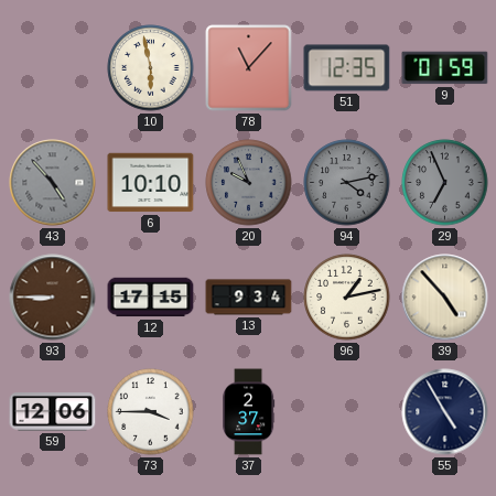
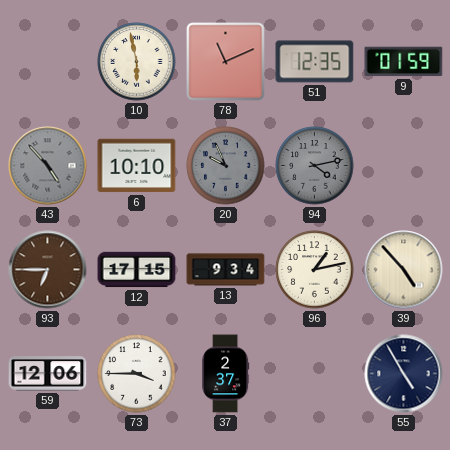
78: 11:07 -> 11:11 (226, 62)
29: 6:56 -> none (445, 183)
93: 8:45 -> 6:45 (48, 270)
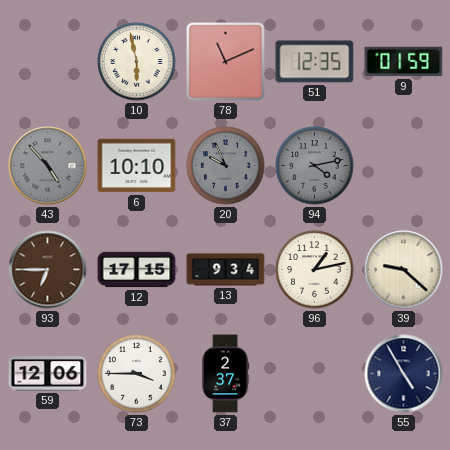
39: 4:53 -> 9:22 (404, 270)
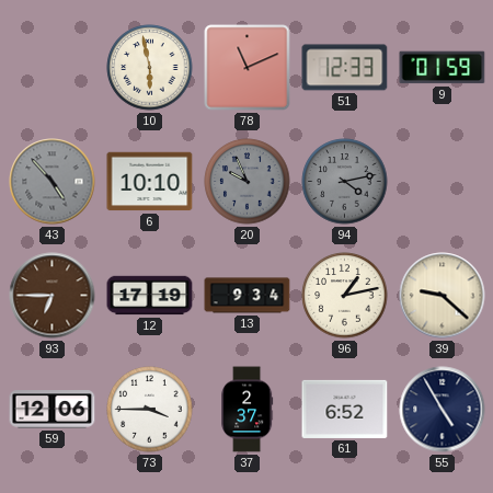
51: 12:35 -> 12:33 (345, 68)
12: 17:15 -> 17:19 (150, 296)
61: none -> 6:52 (345, 409)
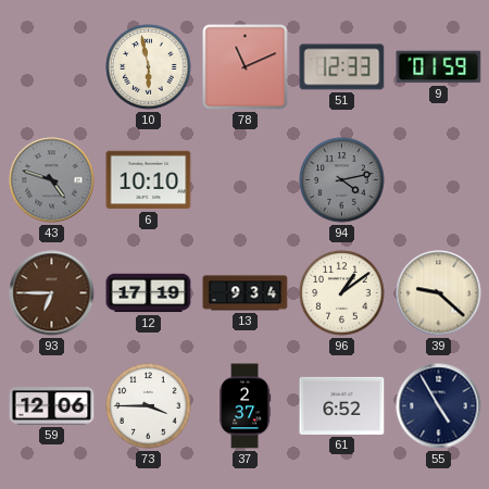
43: 4:53 -> 4:48 (52, 180)
20: 9:56 -> none (248, 182)
96: 1:13 -> 1:09 (342, 293)
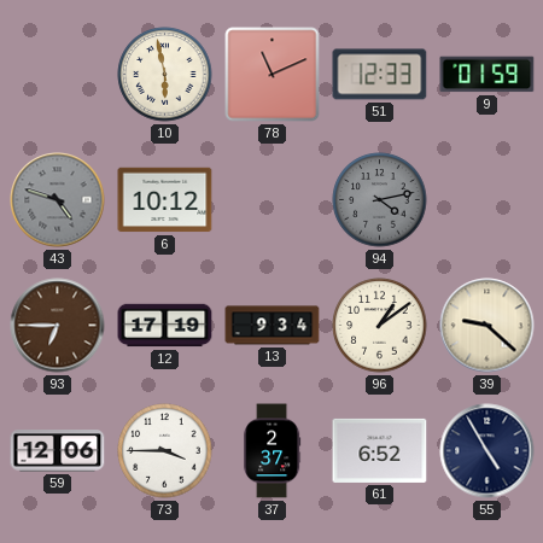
6: 10:10 -> 10:12 (165, 200)
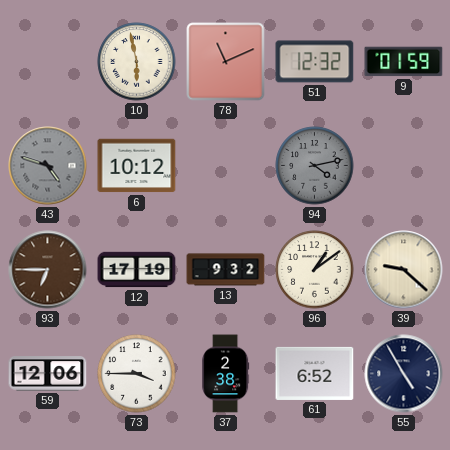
51: 12:33 -> 12:32 (315, 62)
13: 9:34 -> 9:32 (226, 270)
37: 2:37 -> 2:38 (226, 374)
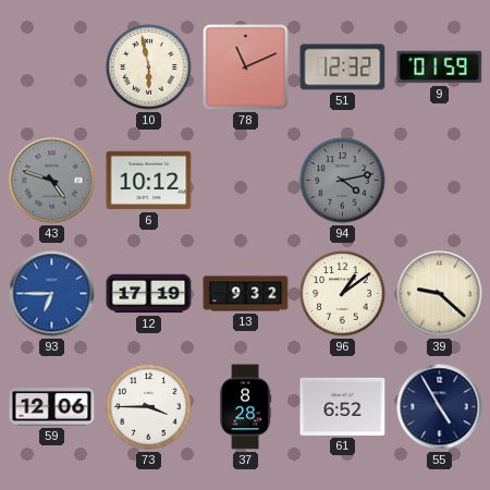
93 dial: brown -> blue (52, 294)
37: 2:38 -> 8:28 (246, 407)
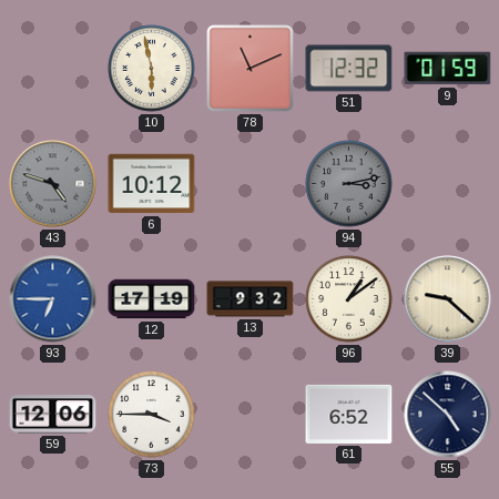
94: 4:13 -> 3:13 (349, 184)
37: 8:28 -> none (246, 407)
55: 4:55 -> 4:52 (448, 415)
